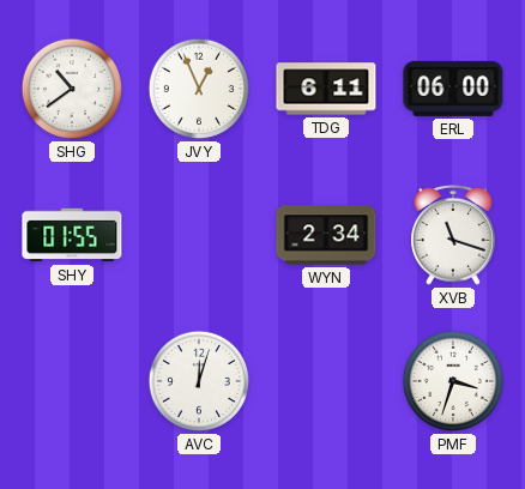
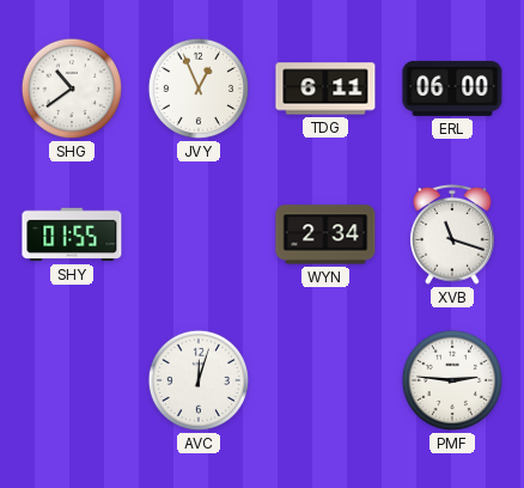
PMF: 3:33 -> 2:46 (452, 380)
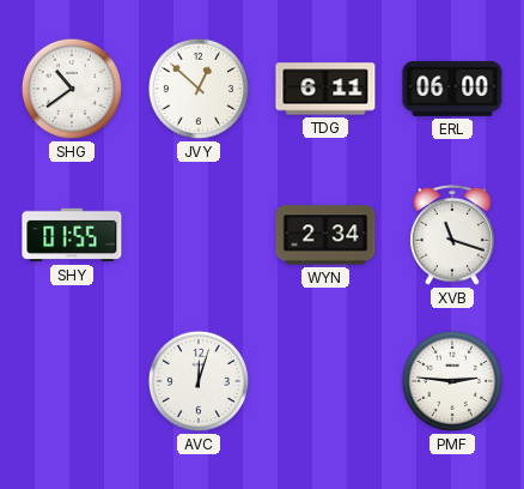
JVY: 12:56 -> 12:52 (199, 89)
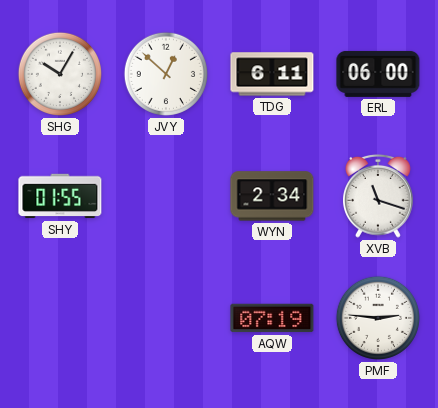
SHG: 10:39 -> 10:05 (60, 74)
AVC: 12:03 -> none (199, 381)
AQW: none -> 07:19 (272, 318)
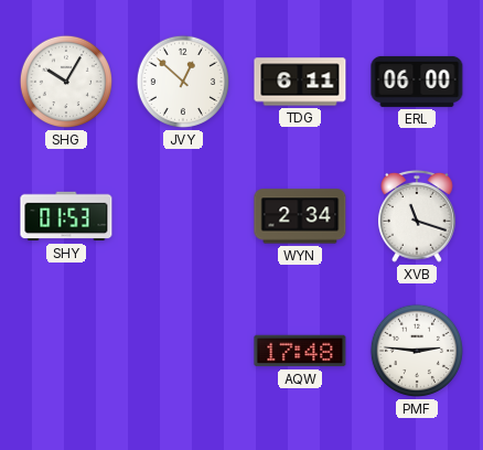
SHY: 01:55 -> 01:53 (66, 216)
AQW: 07:19 -> 17:48 (300, 351)
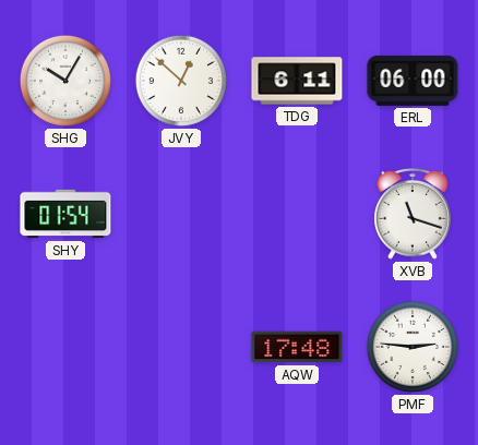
SHY: 01:53 -> 01:54 (65, 214)
WYN: 2:34 -> none (300, 216)
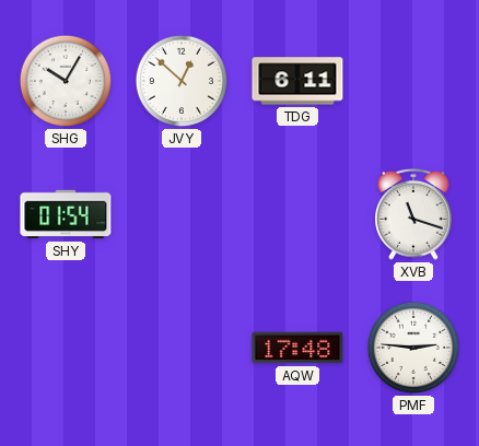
ERL: 06:00 -> none (413, 81)
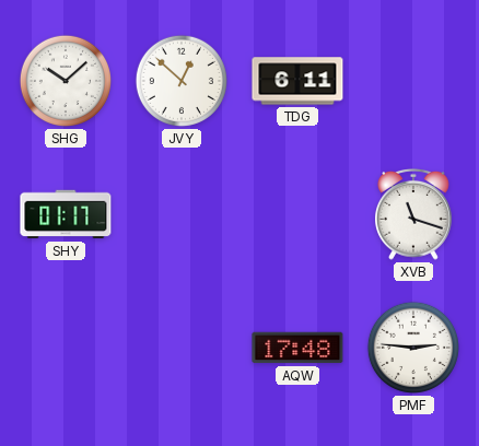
SHG: 10:05 -> 10:08 (66, 81)
SHY: 01:54 -> 01:17 (66, 214)
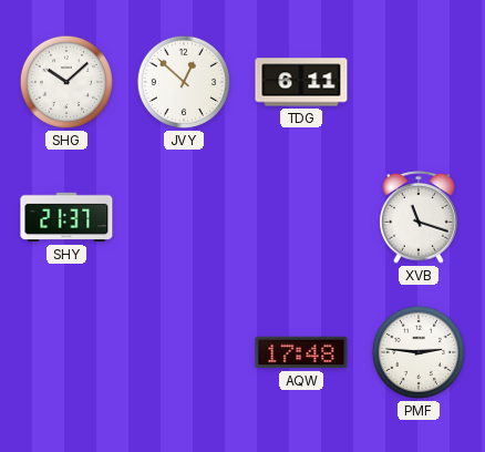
SHY: 01:17 -> 21:37 (66, 217)
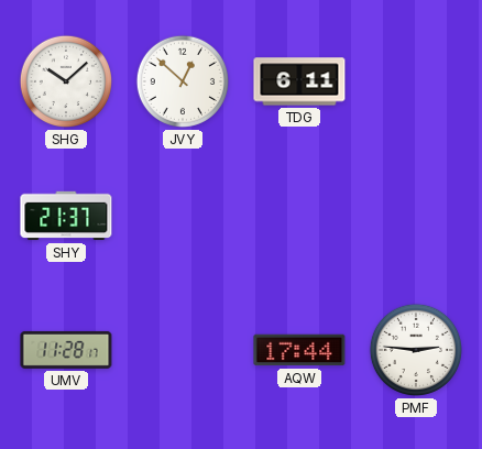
XVB: 11:18 -> none (420, 217)
UMV: none -> 11:28 (66, 350)
AQW: 17:48 -> 17:44 (299, 350)
